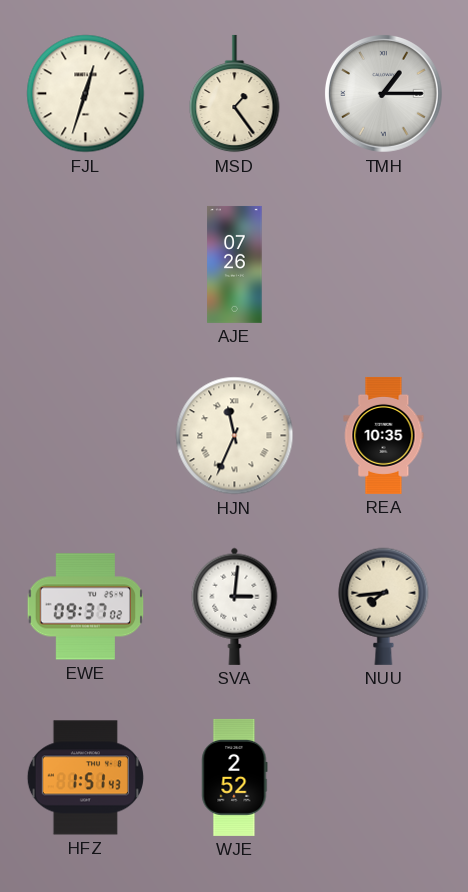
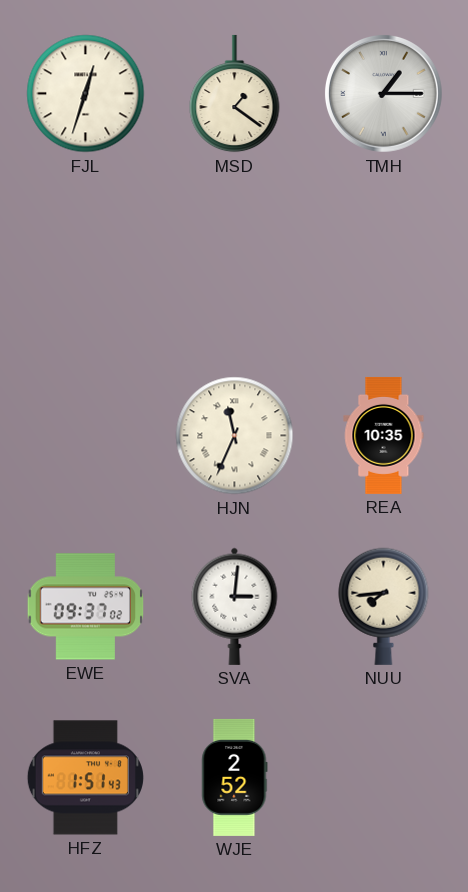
MSD: 1:24 -> 1:21 (235, 94)
AJE: 07:26 -> none (235, 264)
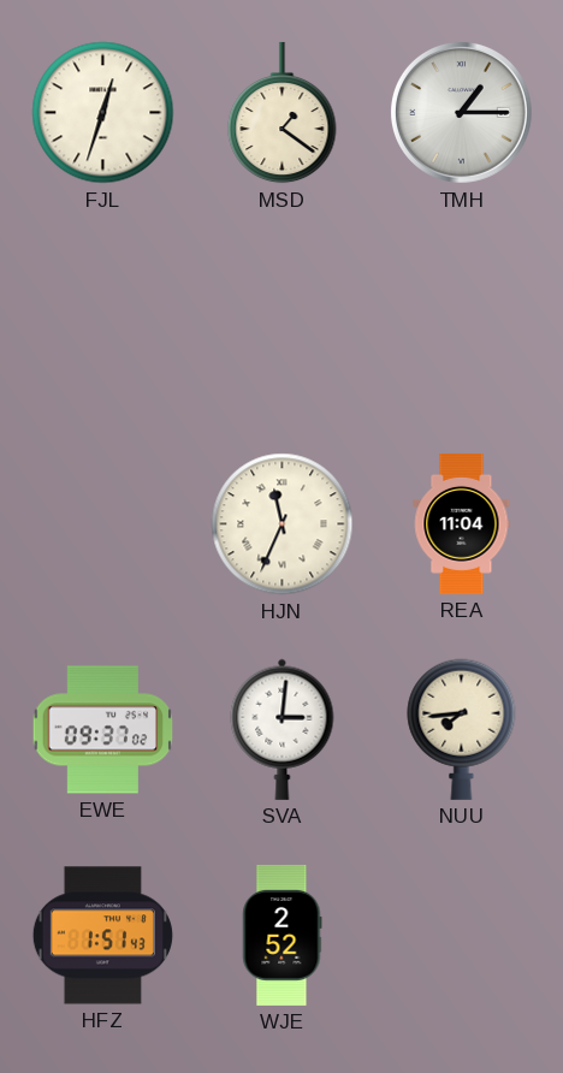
REA: 10:35 -> 11:04 (462, 523)
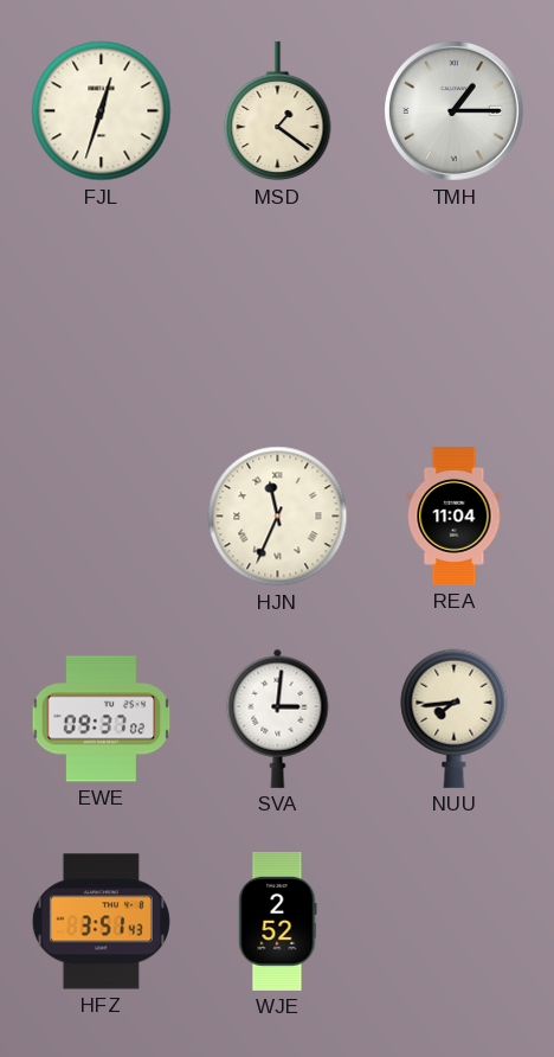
HFZ: 1:51 -> 3:51 (101, 922)
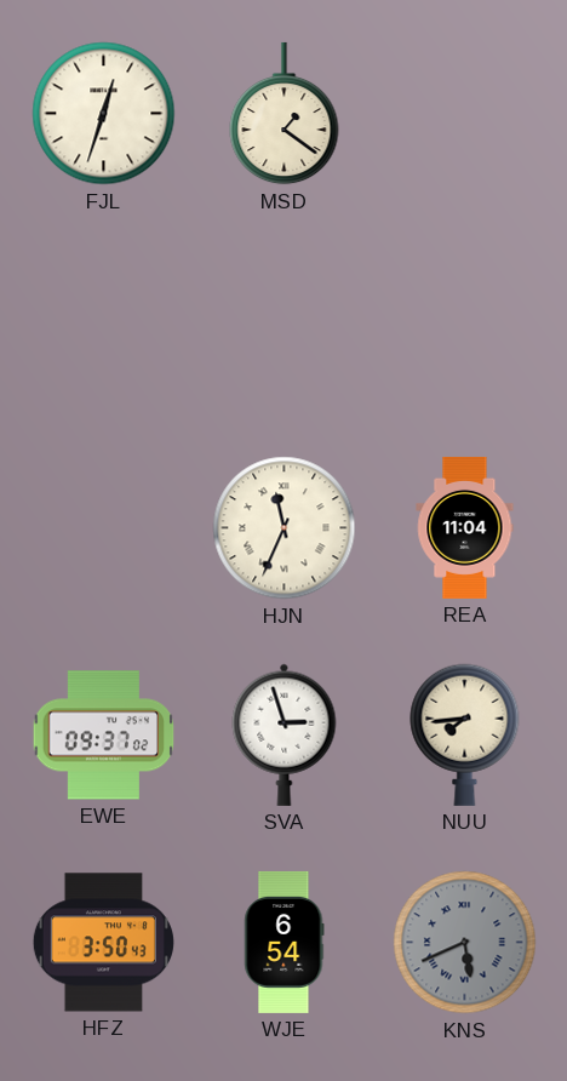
TMH: 1:15 -> none (453, 110)
SVA: 3:01 -> 2:57 (285, 734)
HFZ: 3:51 -> 3:50 (103, 943)
WJE: 2:52 -> 6:54 (285, 942)
KNS: none -> 5:41 (465, 943)
